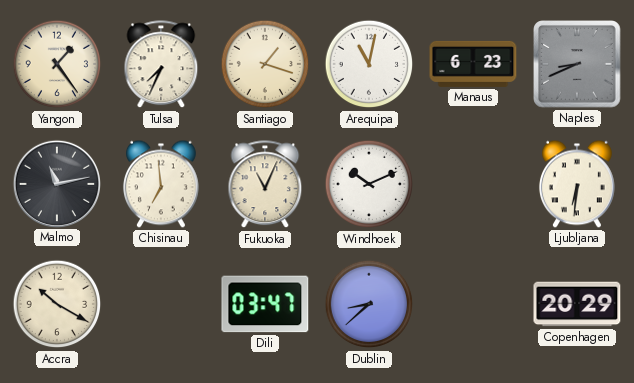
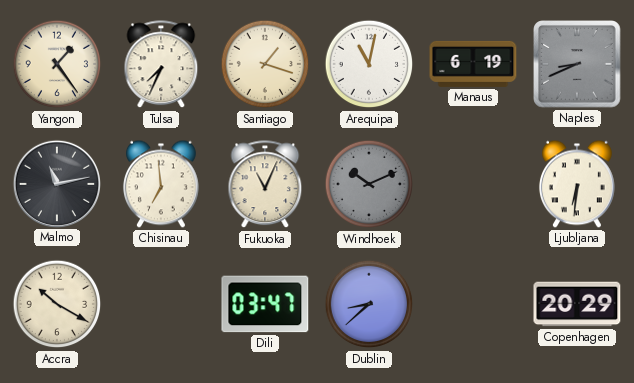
Manaus: 6:23 -> 6:19 (473, 64)
Windhoek dial: white -> grey (369, 184)
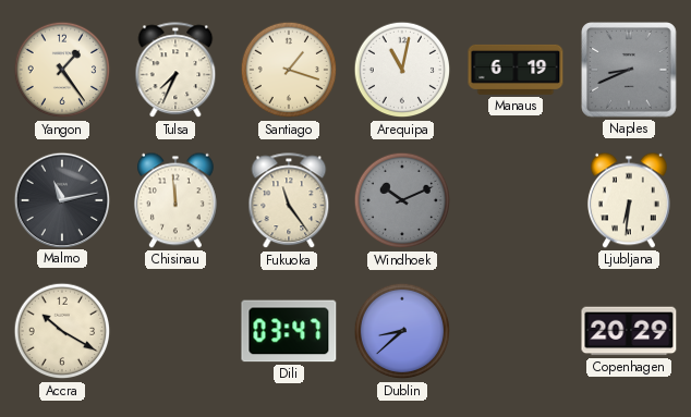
Chisinau: 6:59 -> 11:59 (175, 200)
Fukuoka: 11:04 -> 11:24 (289, 201)
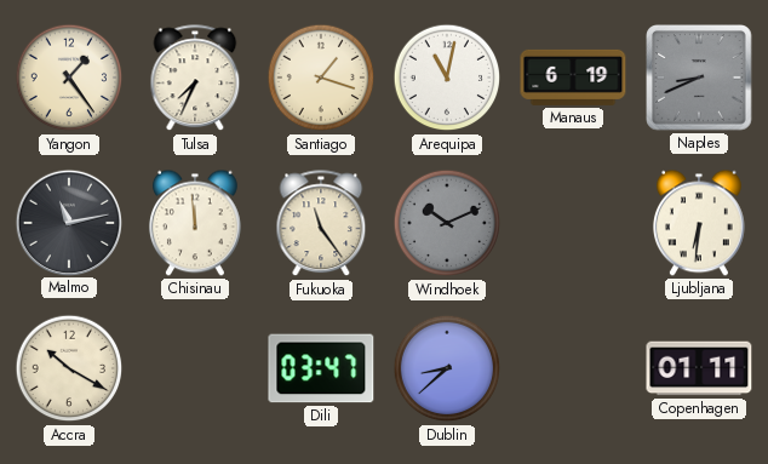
Copenhagen: 20:29 -> 01:11 (699, 368)
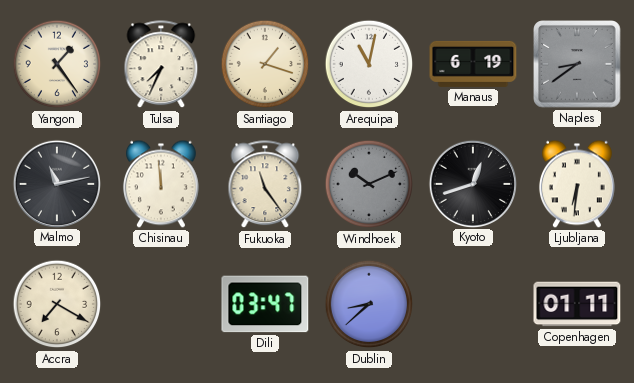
Naples: 8:41 -> 8:39 (577, 64)
Kyoto: none -> 12:42 (472, 183)
Accra: 10:20 -> 7:20 (57, 304)
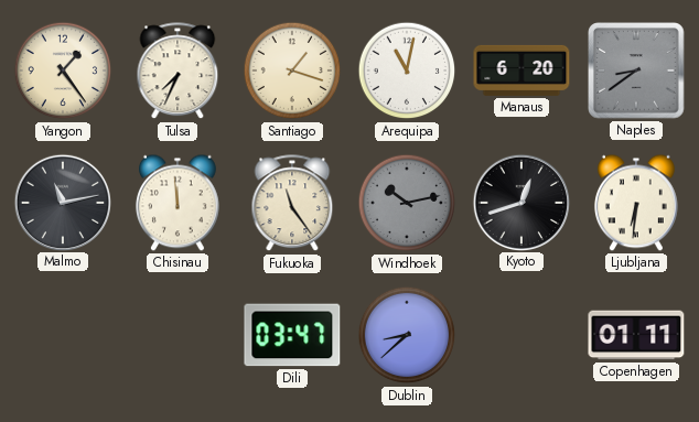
Manaus: 6:19 -> 6:20 (521, 71)
Windhoek: 10:11 -> 10:13 (407, 203)
Accra: 7:20 -> none (57, 304)
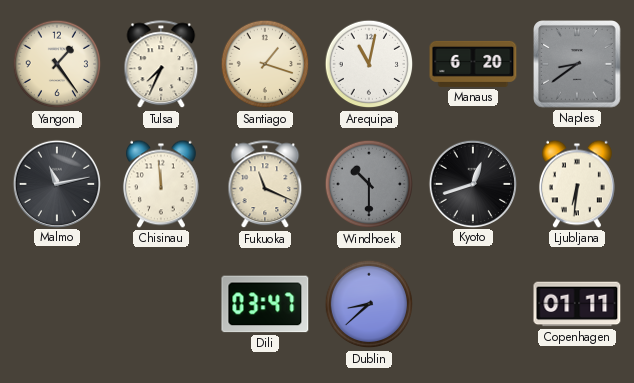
Fukuoka: 11:24 -> 11:19 (265, 185)
Windhoek: 10:13 -> 10:30 (369, 184)
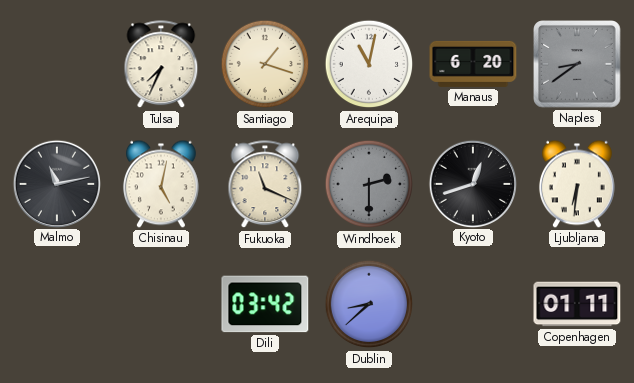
Yangon: 1:24 -> none (57, 64)
Chisinau: 11:59 -> 5:02 (161, 184)
Windhoek: 10:30 -> 2:30 (369, 184)
Dili: 03:47 -> 03:42 (265, 304)
